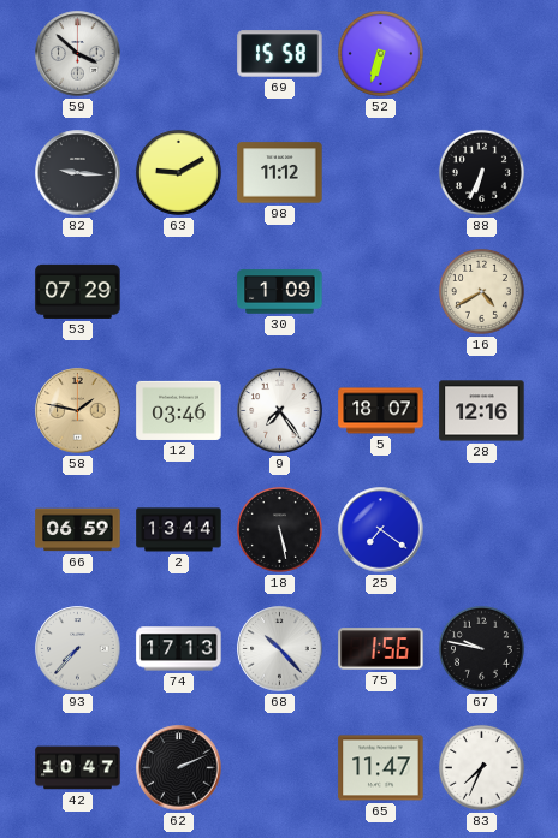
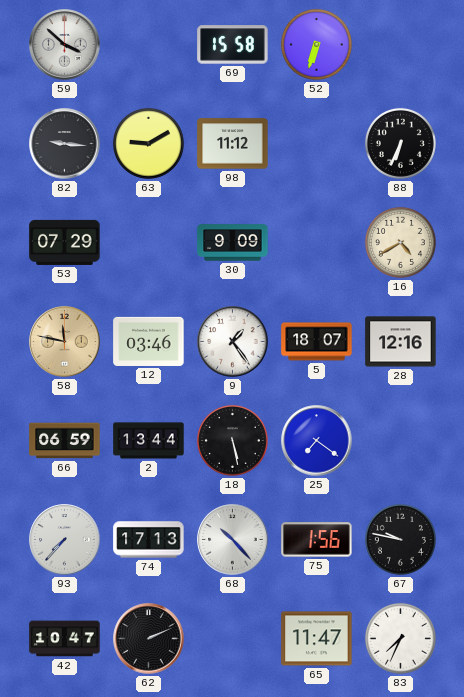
30: 1:09 -> 9:09 (233, 243)
58: 1:47 -> 11:47 (65, 342)
9: 7:24 -> 1:24 (233, 342)
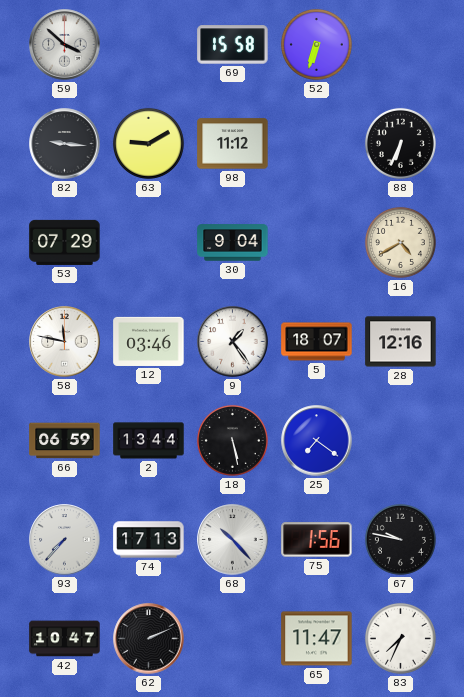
30: 9:09 -> 9:04 (233, 243)
58 dial: champagne -> white (65, 342)
